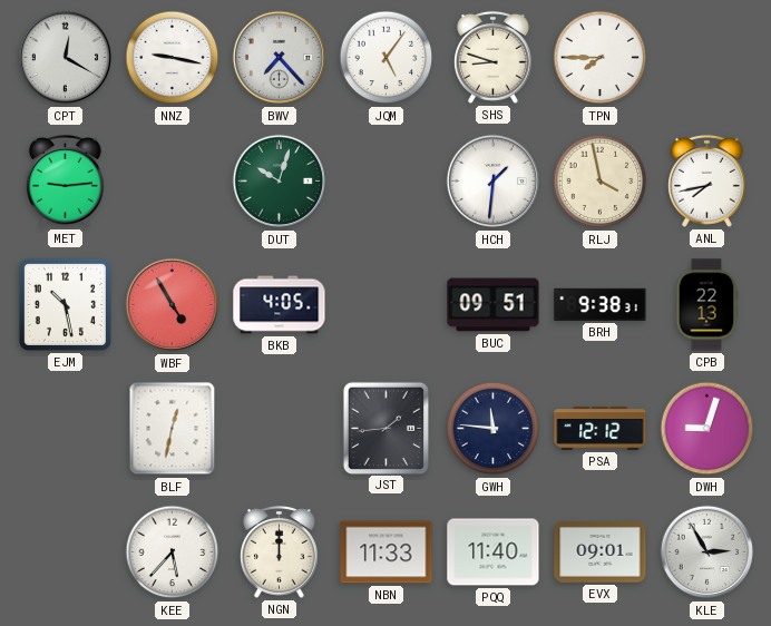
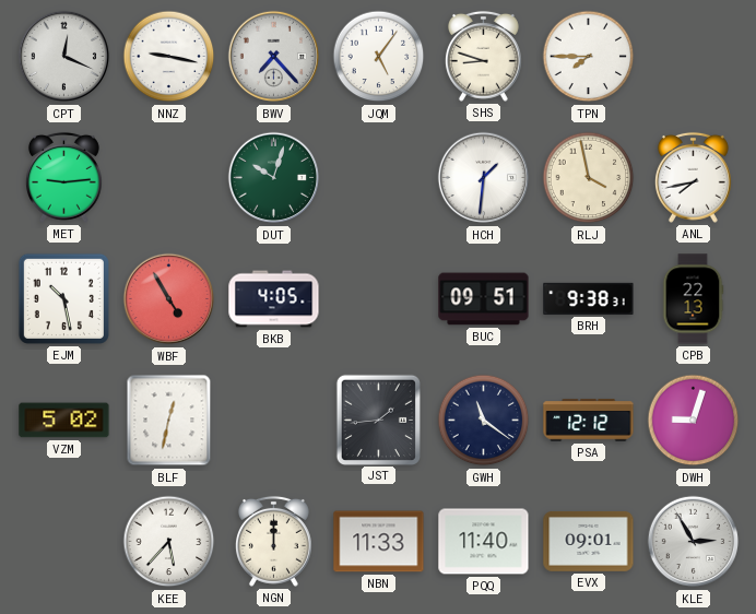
CPT: 12:20 -> 12:19 (64, 57)
VZM: none -> 5:02 (64, 421)
GWH: 11:46 -> 11:21 (484, 421)
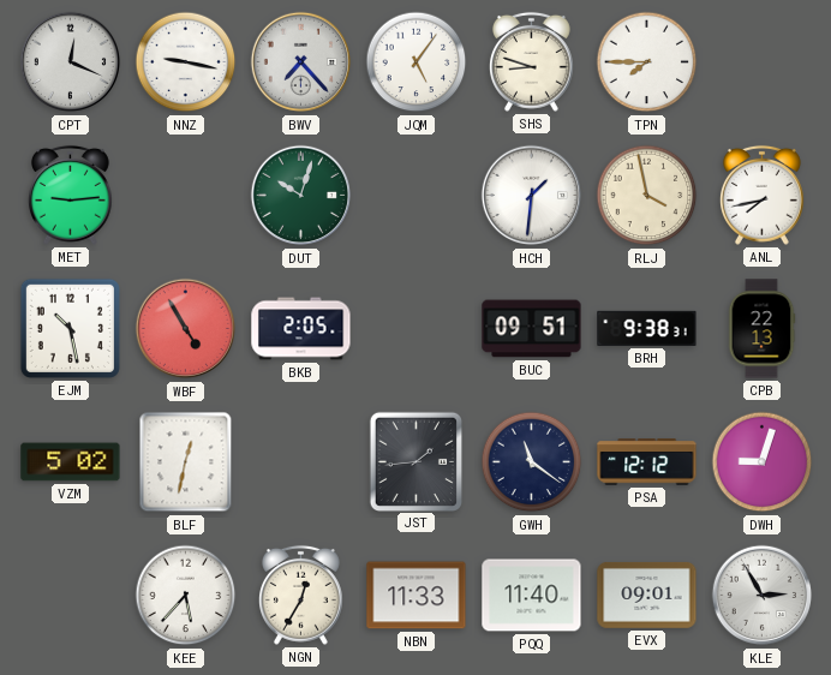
BKB: 4:05 -> 2:05 (301, 329)
NGN: 12:00 -> 12:35 (300, 595)
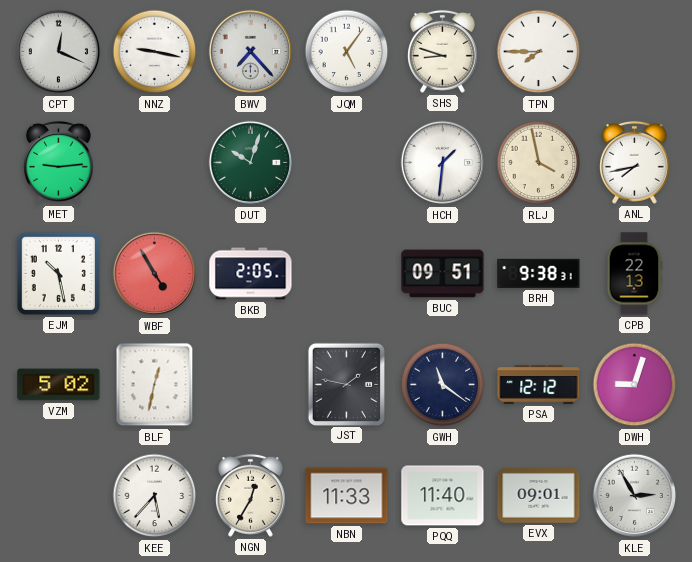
JST: 1:44 -> 1:47 (346, 384)
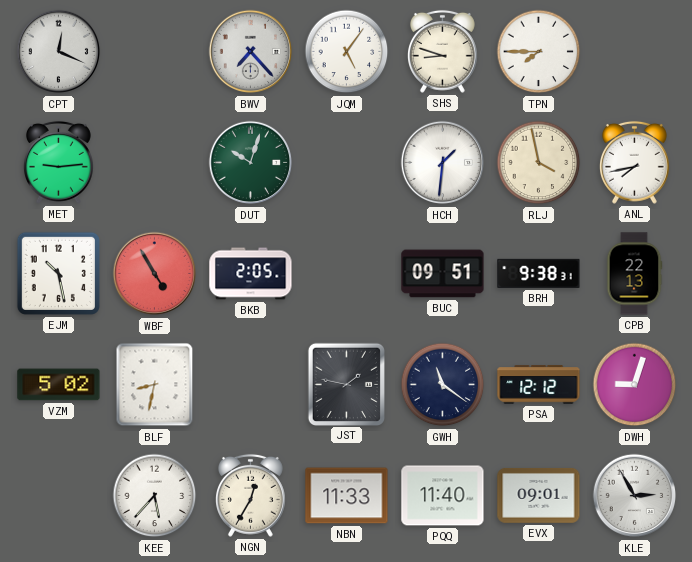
NNZ: 9:17 -> none (155, 52)
BLF: 12:32 -> 8:32 (155, 385)
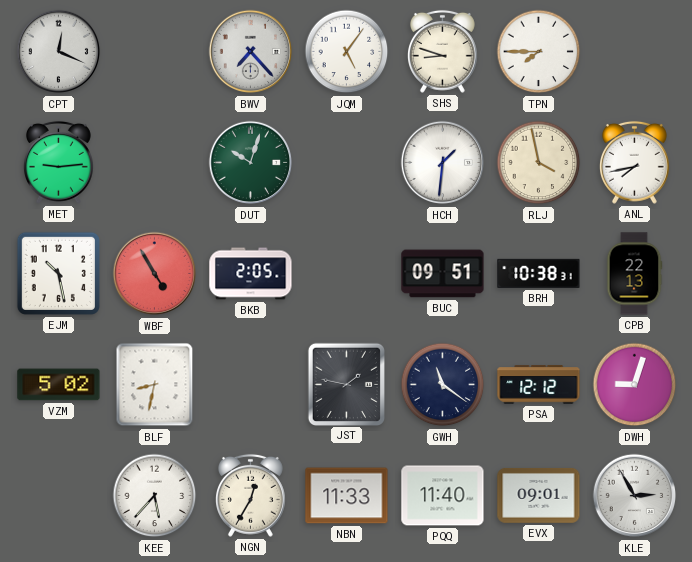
BRH: 9:38 -> 10:38 (539, 273)
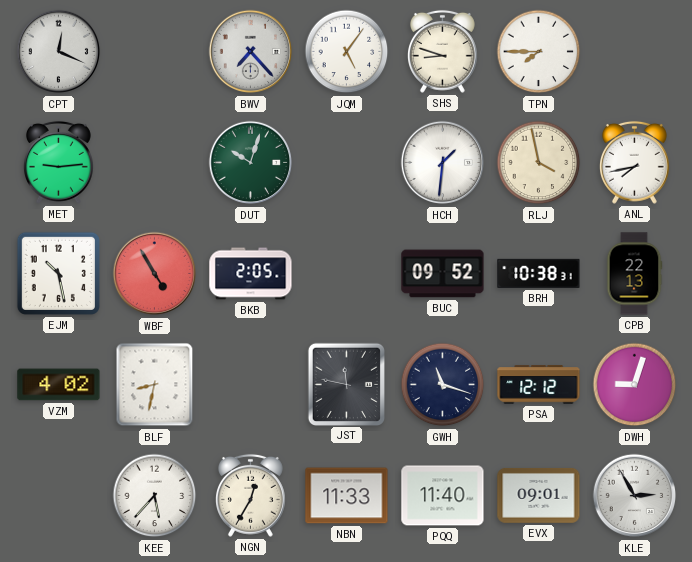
BUC: 09:51 -> 09:52 (443, 274)
VZM: 5:02 -> 4:02 (59, 385)
JST: 1:47 -> 11:47 (346, 384)
GWH: 11:21 -> 11:18 (443, 385)
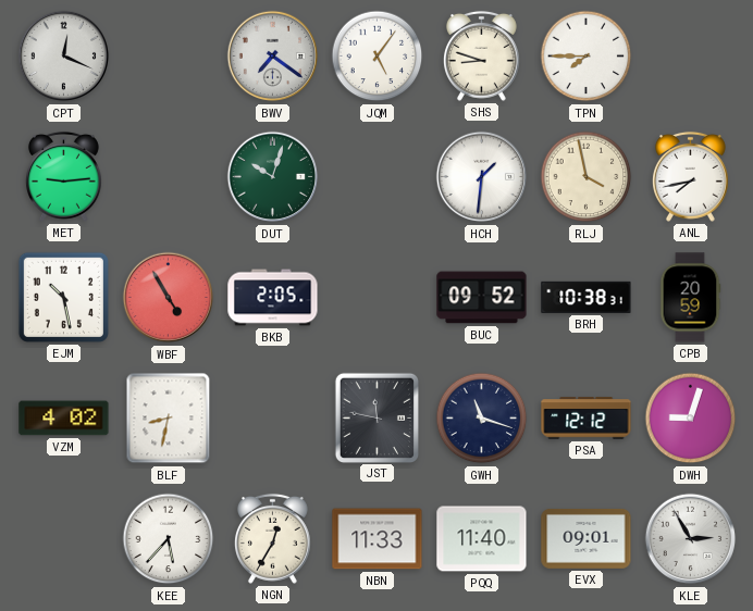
BWV: 7:23 -> 7:21 (273, 57)
CPB: 22:13 -> 20:59 (690, 298)
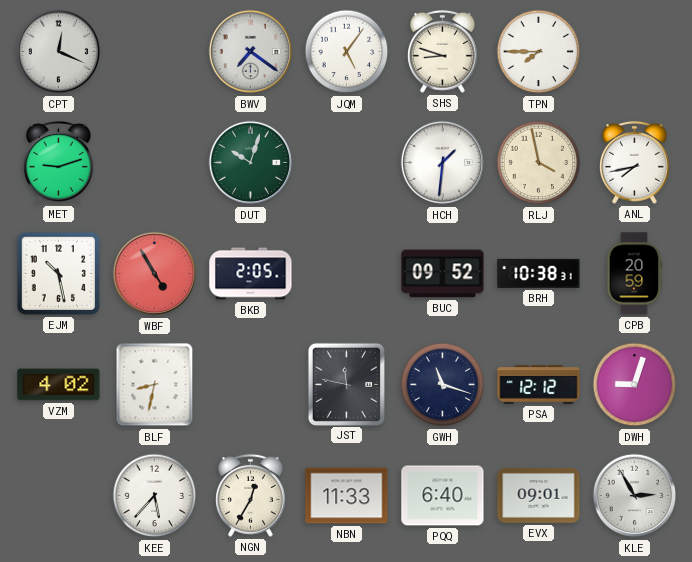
MET: 9:14 -> 9:12 (58, 162)
PQQ: 11:40 -> 6:40 (443, 496)
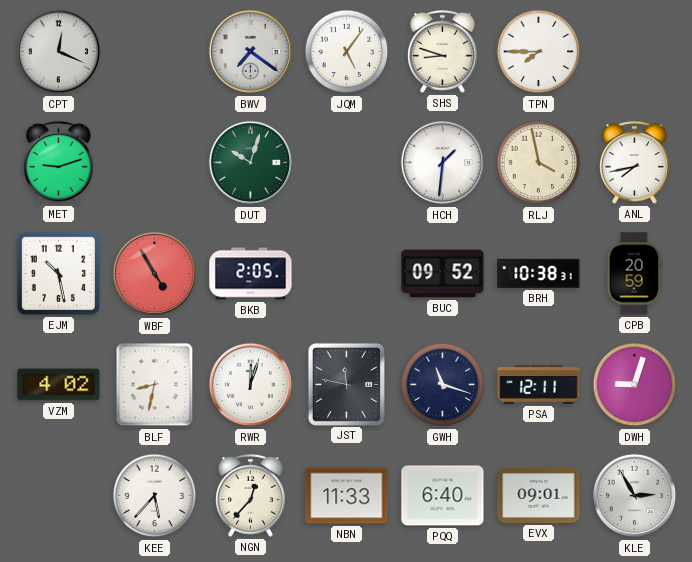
RWR: none -> 12:03 (251, 385)
PSA: 12:12 -> 12:11 (539, 385)
NGN: 12:35 -> 12:37 (250, 495)
